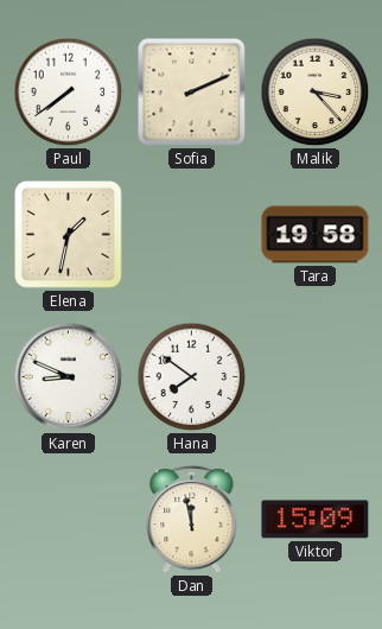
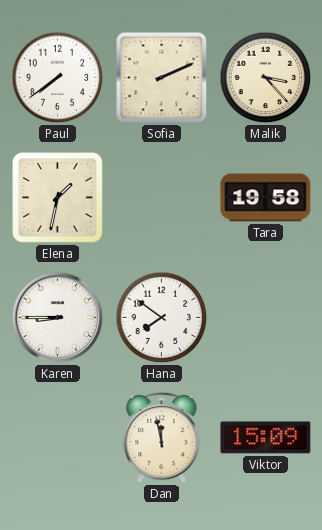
Karen: 8:49 -> 8:45 (58, 318)
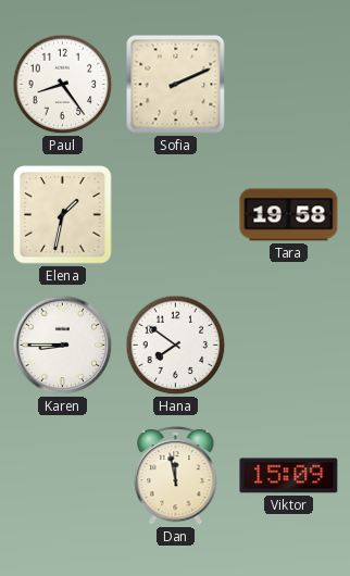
Paul: 7:39 -> 8:24 (63, 85)
Malik: 3:23 -> none (266, 78)
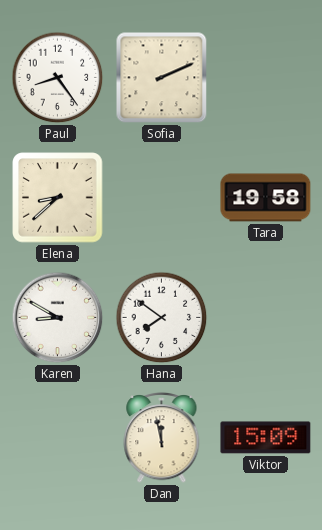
Elena: 1:32 -> 8:38 (58, 198)
Karen: 8:45 -> 8:50 (58, 318)
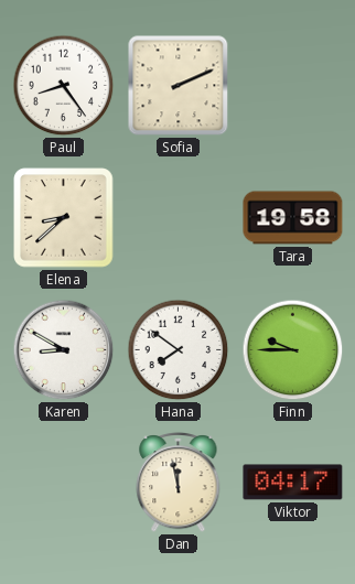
Finn: none -> 9:45 (293, 350)
Viktor: 15:09 -> 04:17 (293, 483)
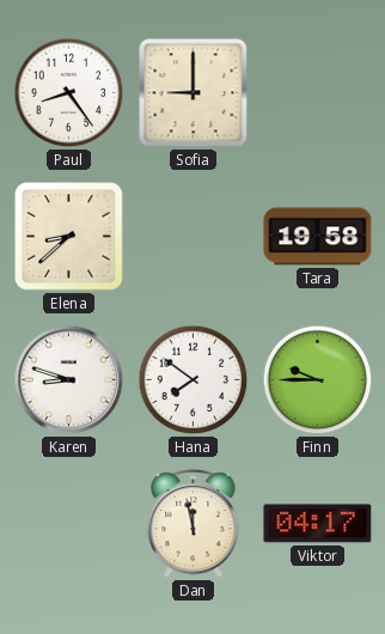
Sofia: 2:11 -> 9:00 (194, 93)
Karen: 8:50 -> 8:48 (69, 380)
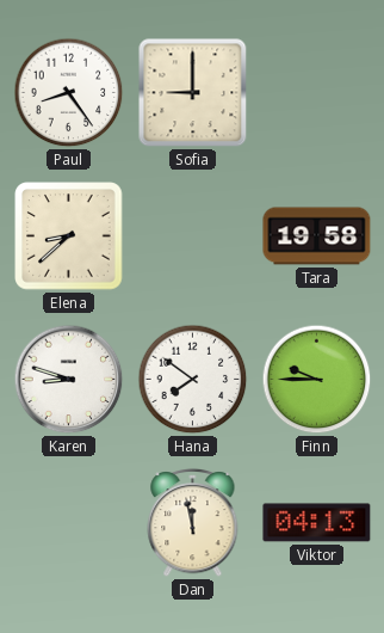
Viktor: 04:17 -> 04:13 (317, 523)
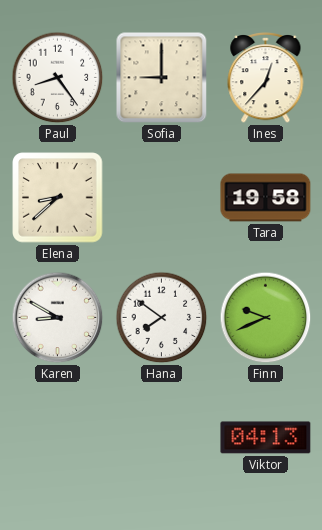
Ines: none -> 12:37 (266, 77)
Karen: 8:48 -> 8:50 (58, 318)
Finn: 9:45 -> 9:41 (266, 318)
Dan: 11:58 -> none (193, 522)
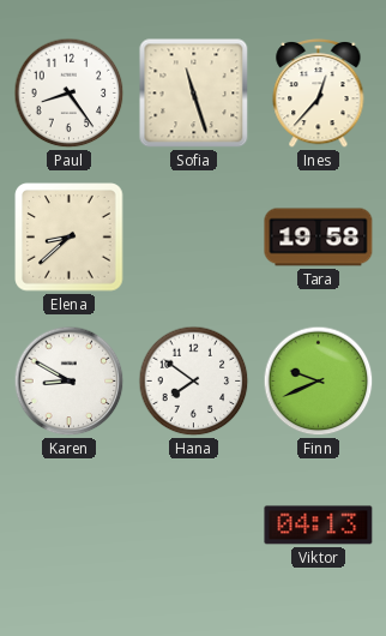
Sofia: 9:00 -> 11:27 (194, 94)
